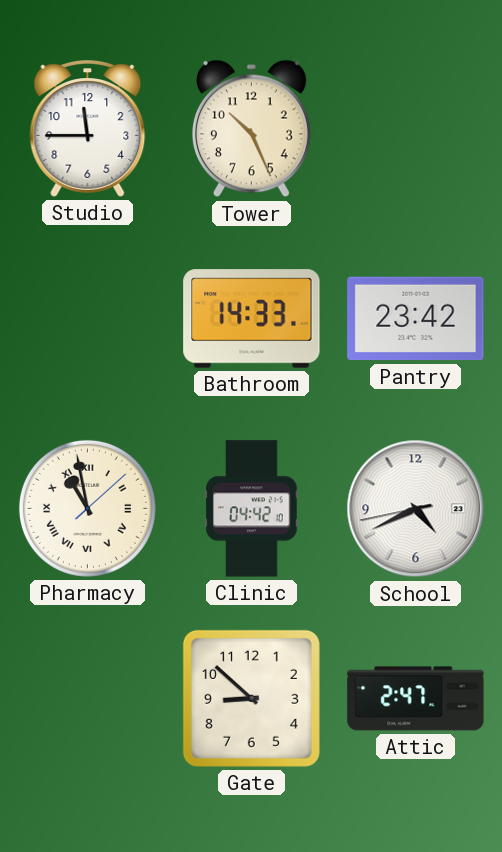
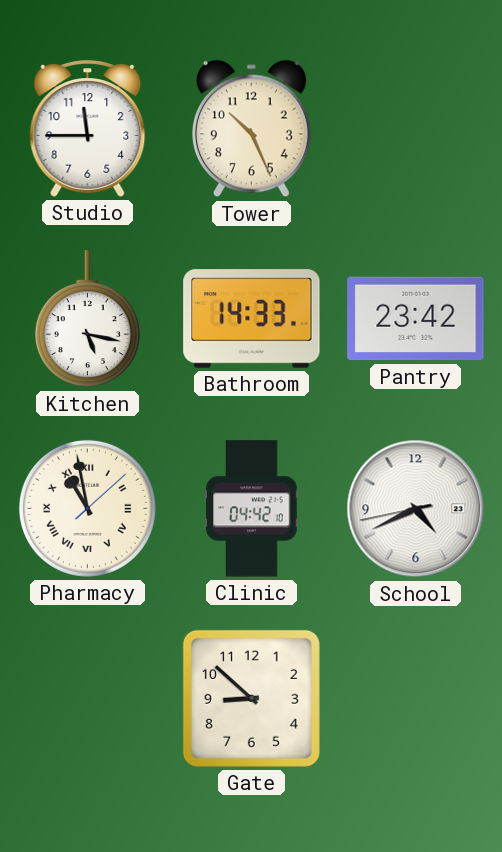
Kitchen: none -> 5:17 (87, 319)
Attic: 2:47 -> none (416, 699)
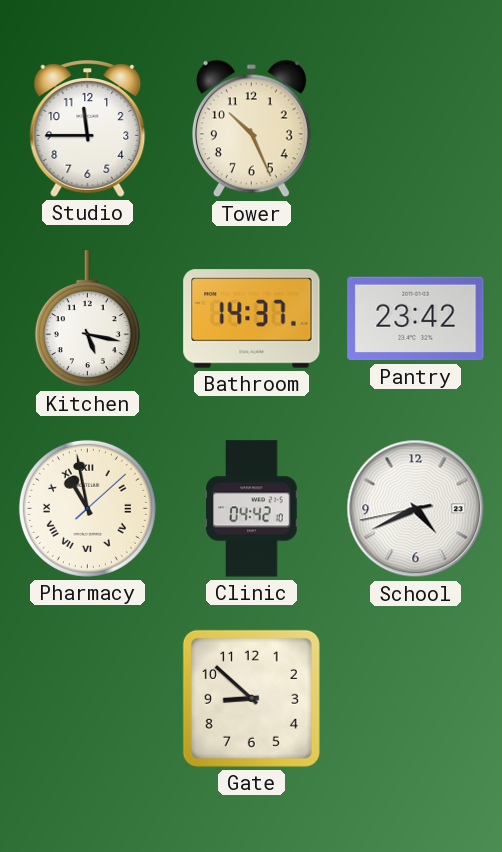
Bathroom: 14:33 -> 14:37 (252, 319)
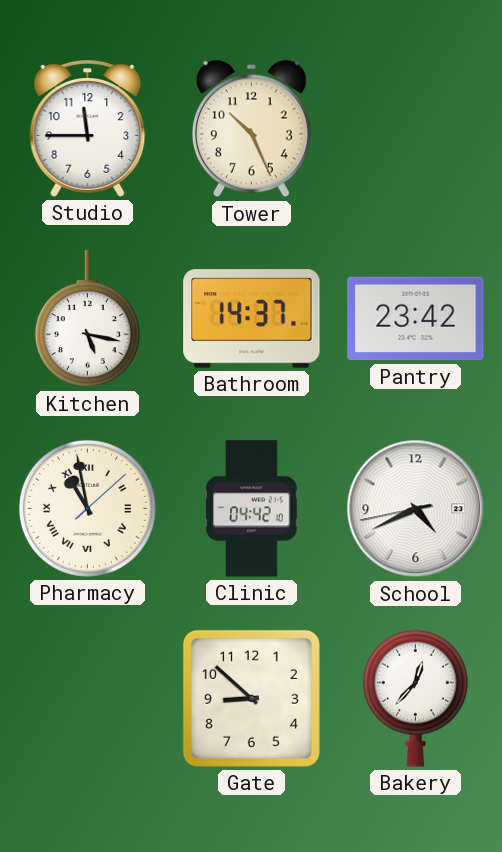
Bakery: none -> 12:37 (415, 698)
